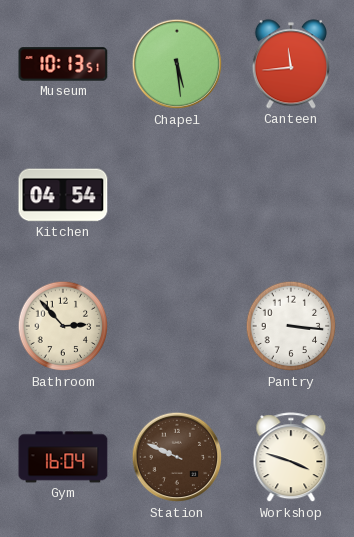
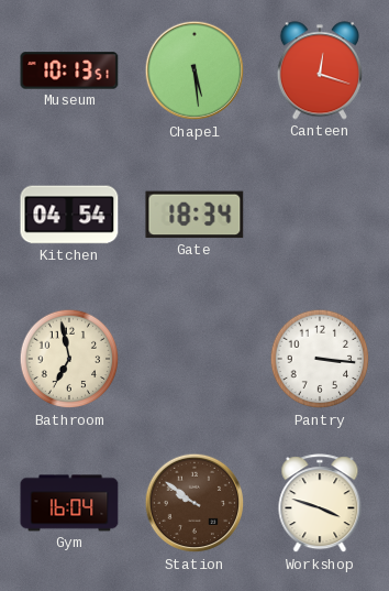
Canteen: 11:44 -> 12:18 (320, 70)
Gate: none -> 18:34 (194, 215)
Bathroom: 2:53 -> 6:58 (69, 359)
Station: 9:49 -> 9:51 (194, 503)
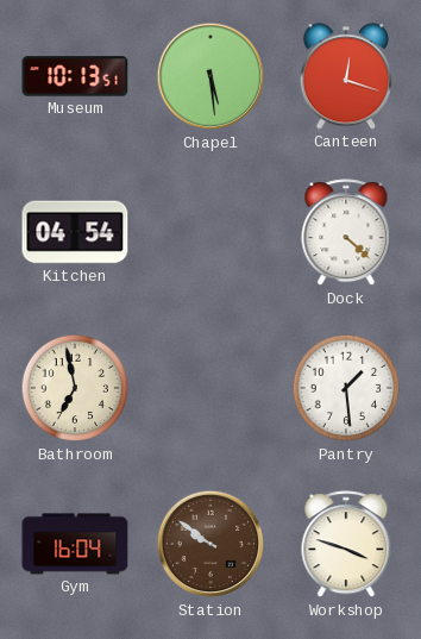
Gate: 18:34 -> none (194, 215)
Dock: none -> 4:22 (346, 233)
Pantry: 3:16 -> 1:29 (346, 388)
